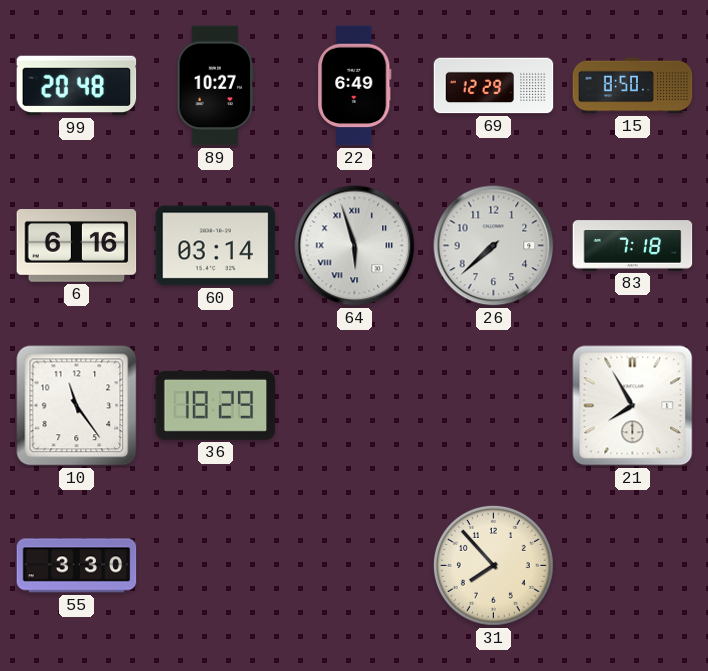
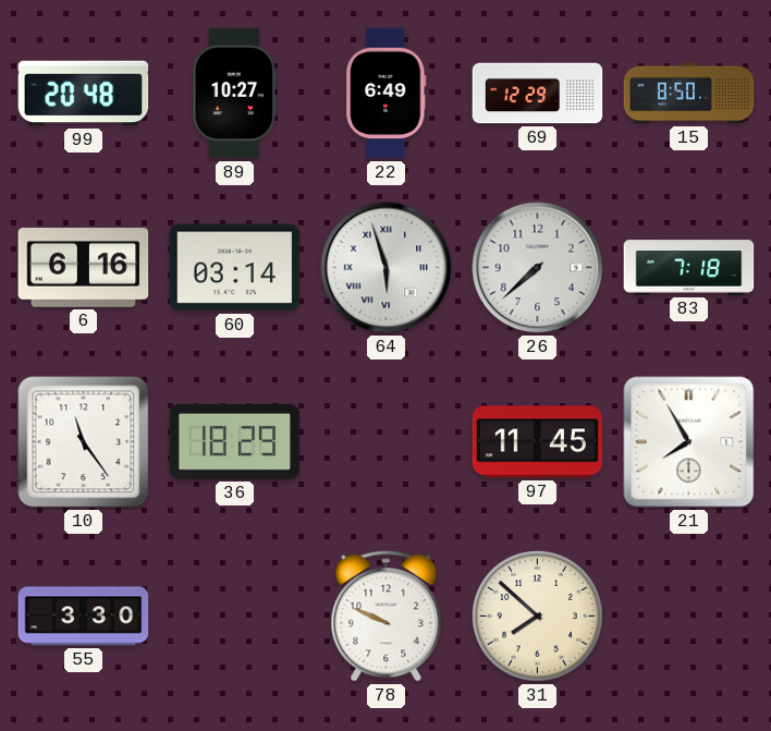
97: none -> 11:45 (538, 442)
78: none -> 9:49 (387, 617)
31: 7:53 -> 7:52 (537, 616)
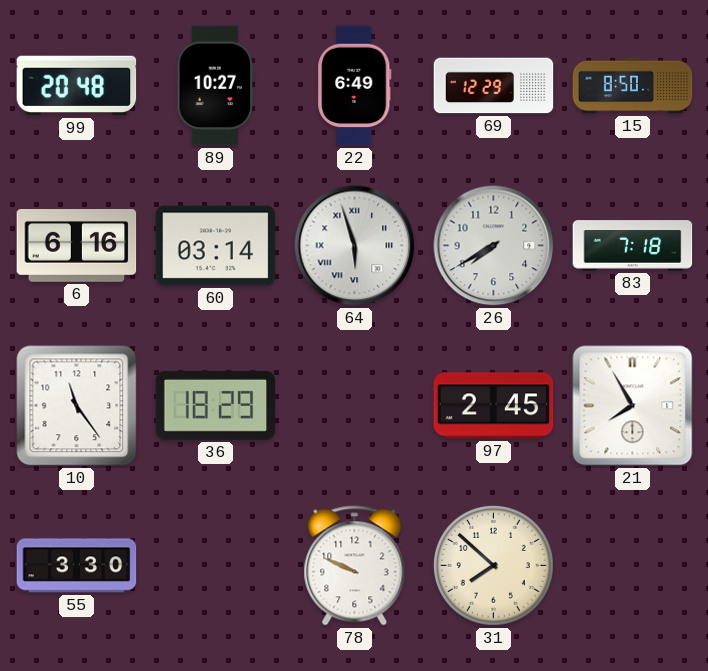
26: 7:38 -> 7:40 (494, 246)
97: 11:45 -> 2:45 (494, 406)
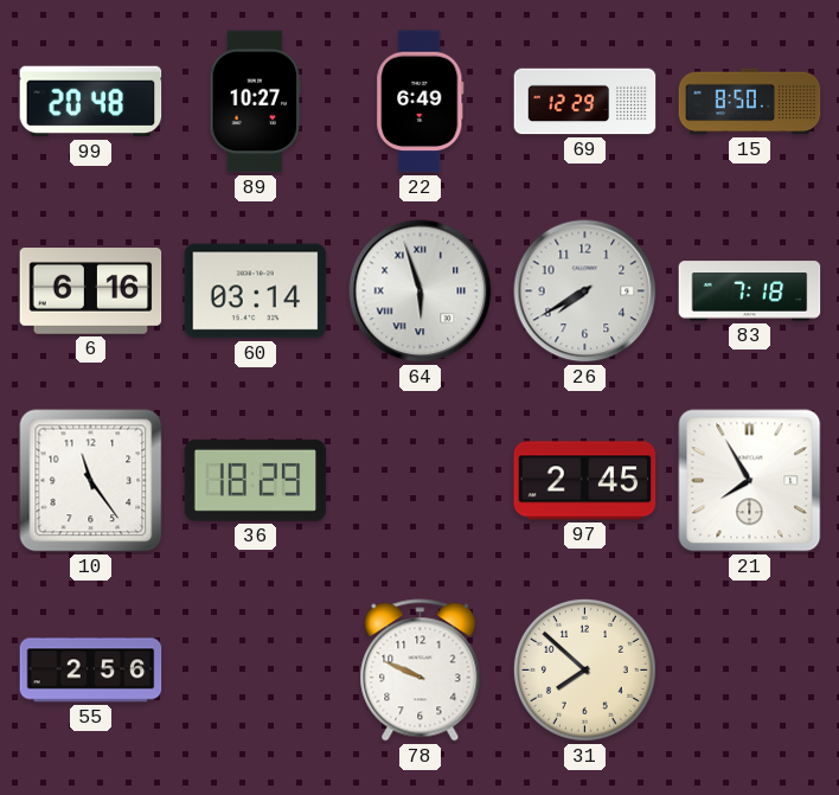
55: 3:30 -> 2:56 (91, 671)
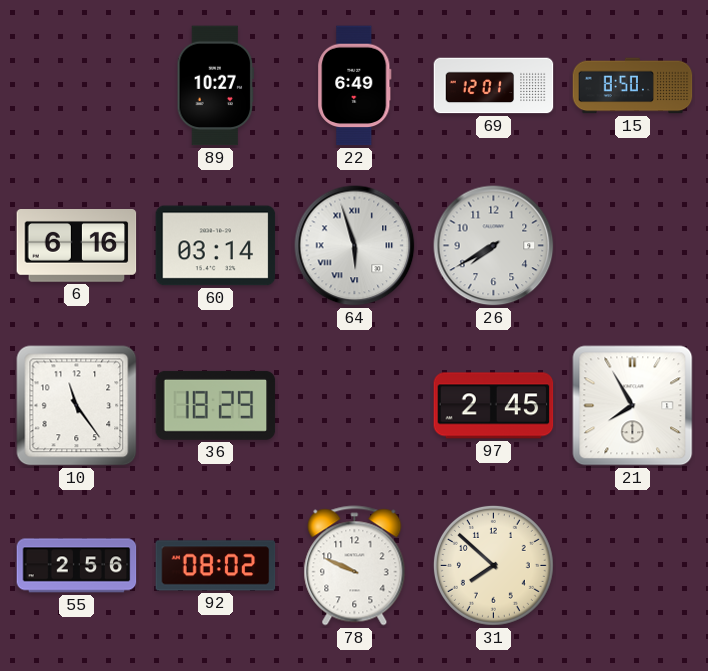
99: 20:48 -> none (91, 102)
69: 12:29 -> 12:01 (494, 86)
83: 7:18 -> none (750, 291)
92: none -> 08:02 (216, 566)
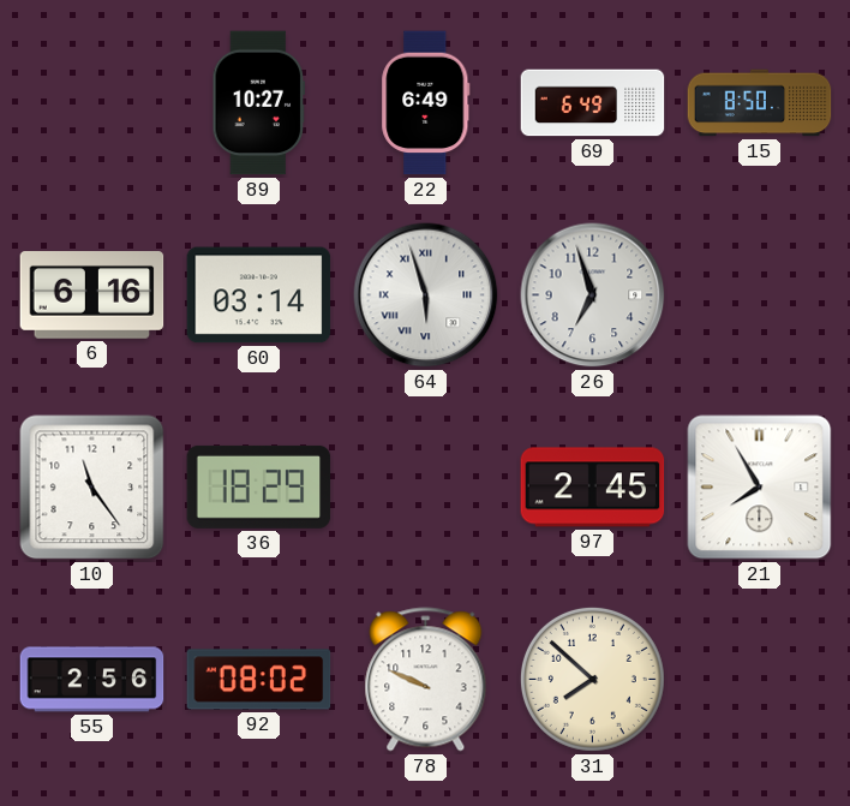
69: 12:01 -> 6:49 (593, 103)
26: 7:40 -> 6:57 (593, 295)
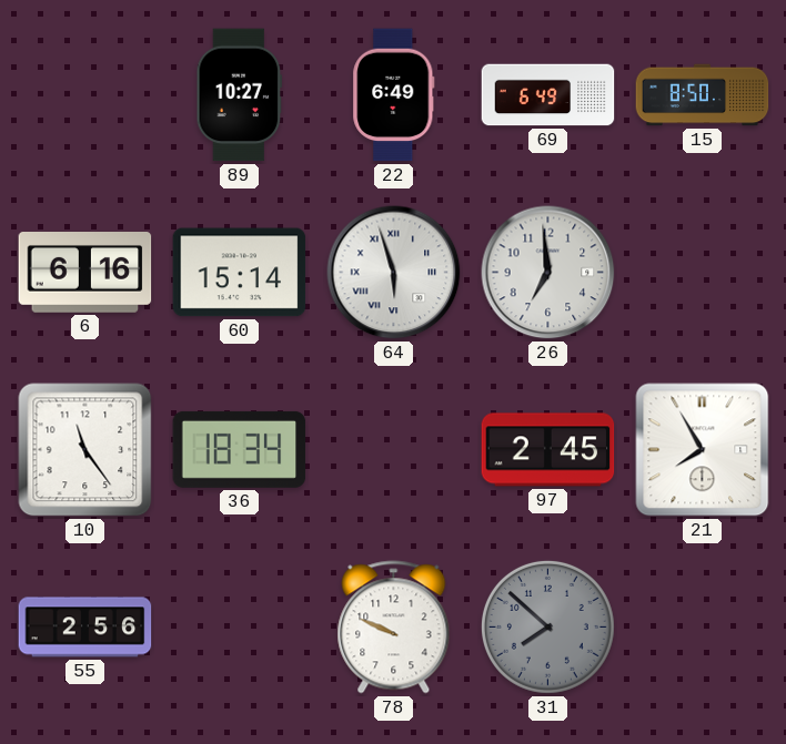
60: 03:14 -> 15:14 (240, 273)
26: 6:57 -> 6:59 (548, 273)
36: 18:29 -> 18:34 (240, 449)
92: 08:02 -> none (259, 680)
31 dial: cream -> grey (547, 626)
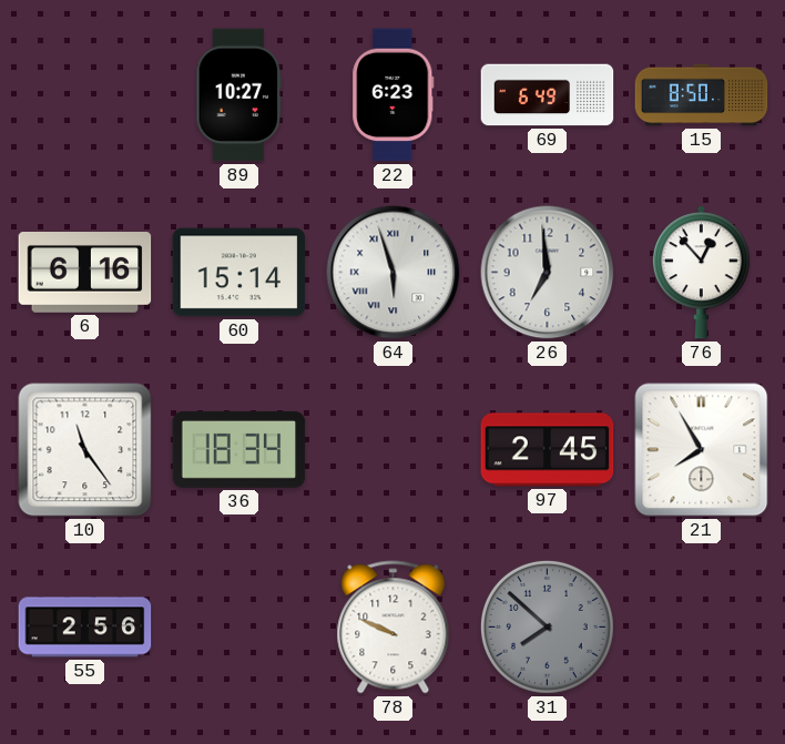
22: 6:49 -> 6:23 (394, 95)
76: none -> 12:53 (701, 273)
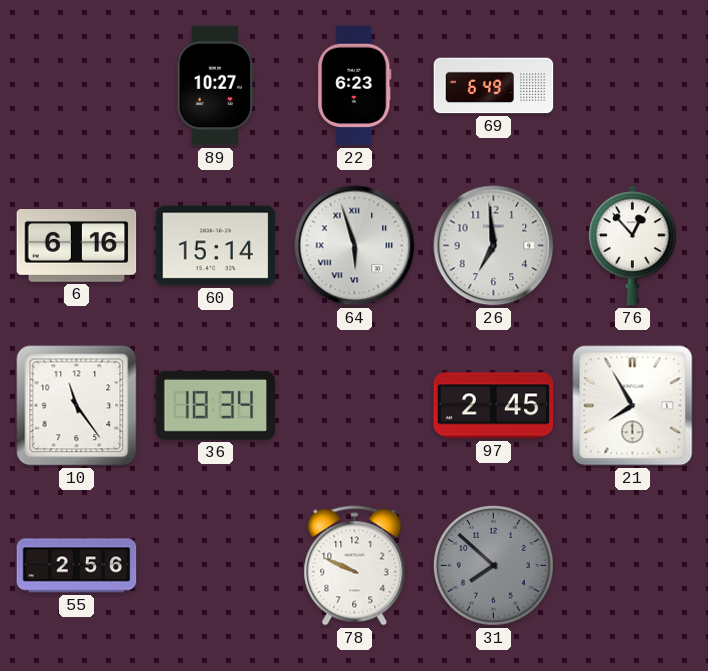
15: 8:50 -> none (702, 95)
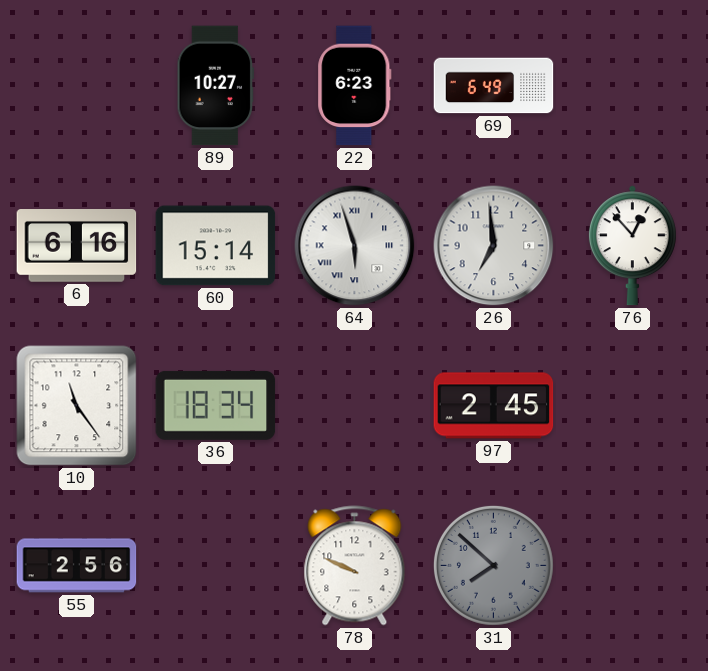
21: 7:55 -> none (633, 406)
